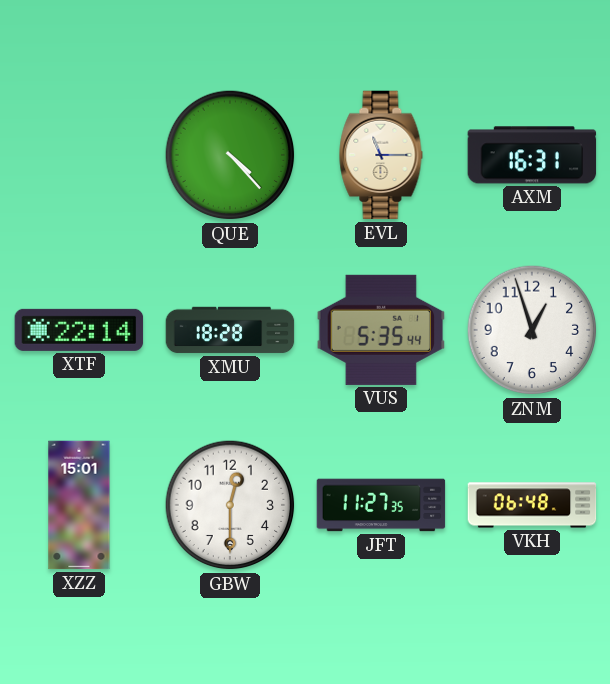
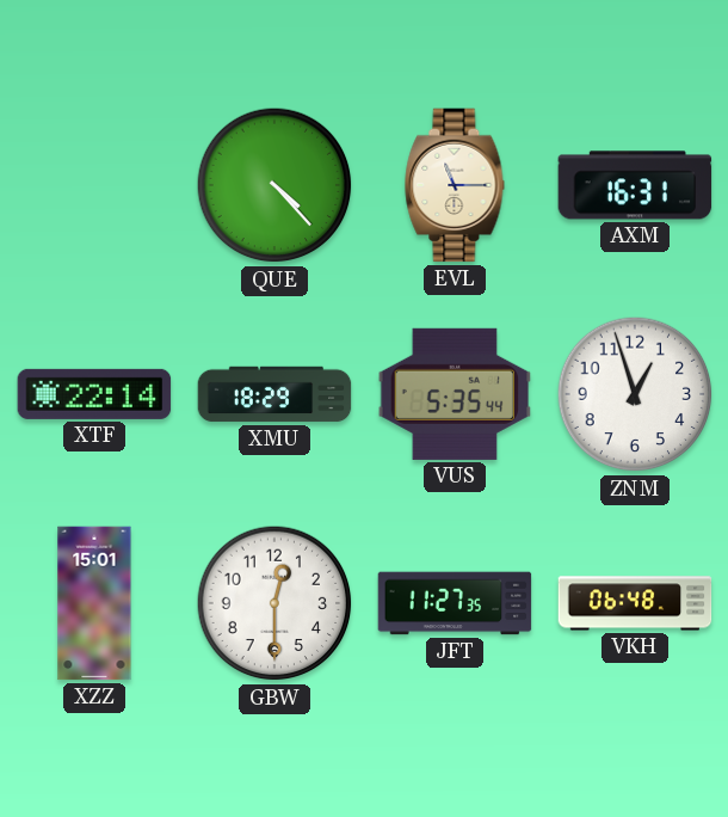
XMU: 18:28 -> 18:29 (274, 394)
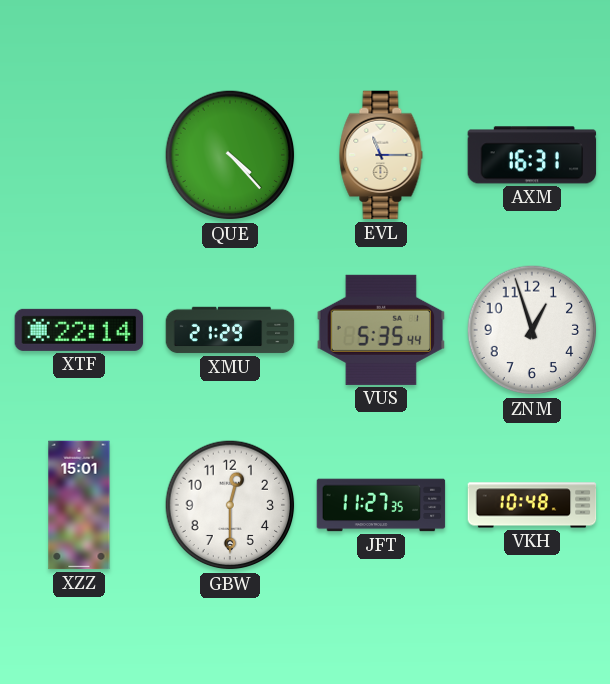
XMU: 18:29 -> 21:29 (230, 330)
VKH: 06:48 -> 10:48 (532, 505)
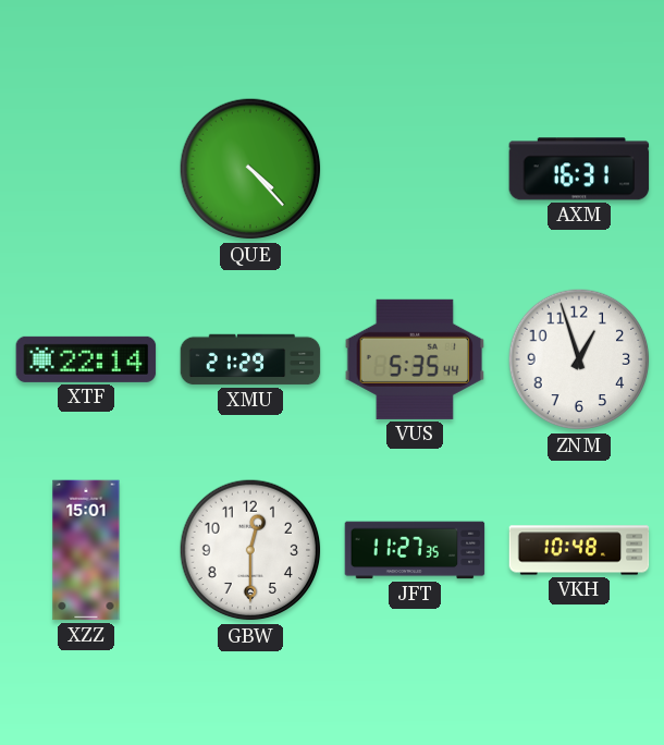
EVL: 11:15 -> none (381, 155)
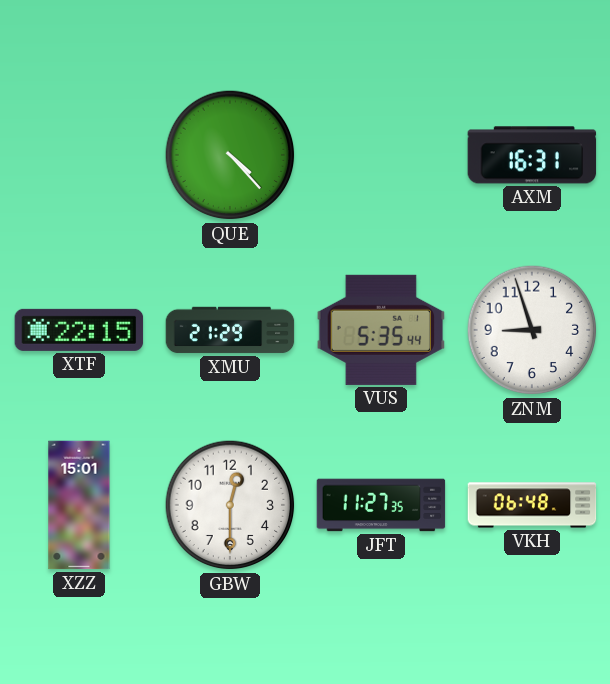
XTF: 22:14 -> 22:15 (79, 330)
ZNM: 12:57 -> 8:57 (532, 330)
VKH: 10:48 -> 06:48 (532, 505)
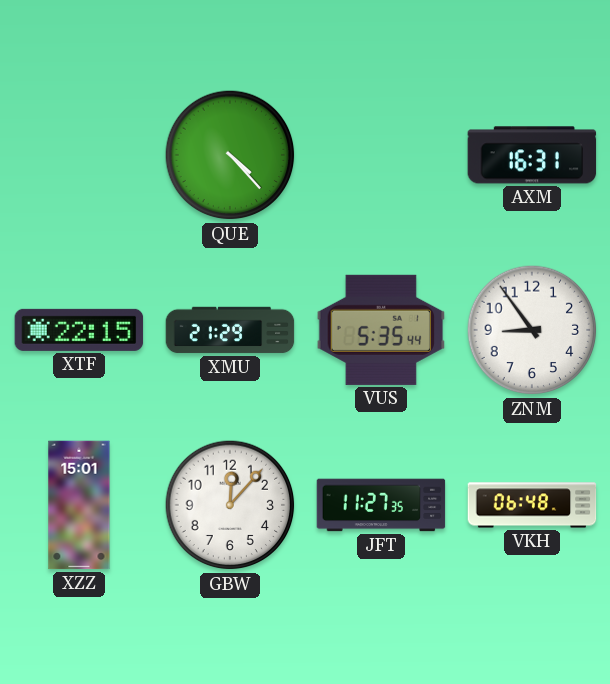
ZNM: 8:57 -> 8:54 (532, 330)
GBW: 12:30 -> 12:07 (230, 505)
